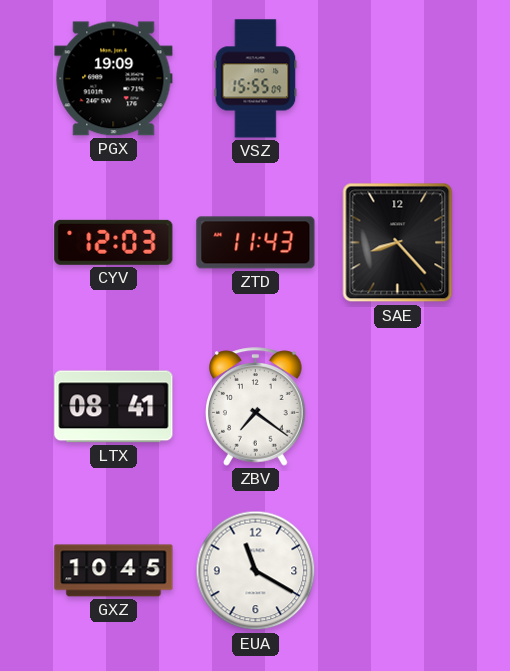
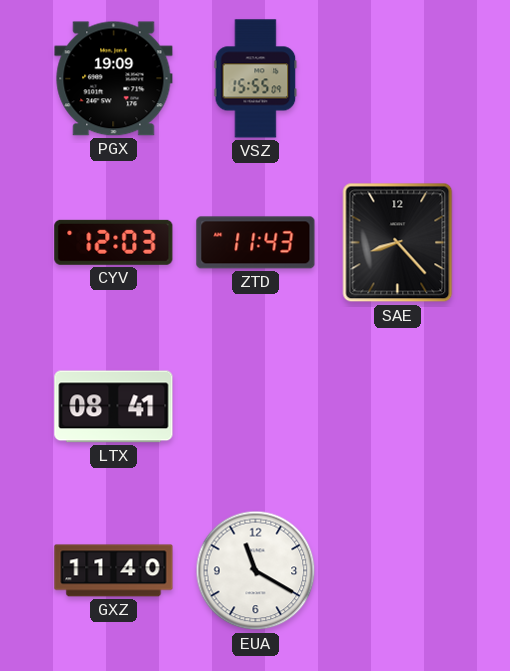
ZBV: 7:21 -> none (256, 407)
GXZ: 10:45 -> 11:40 (114, 571)
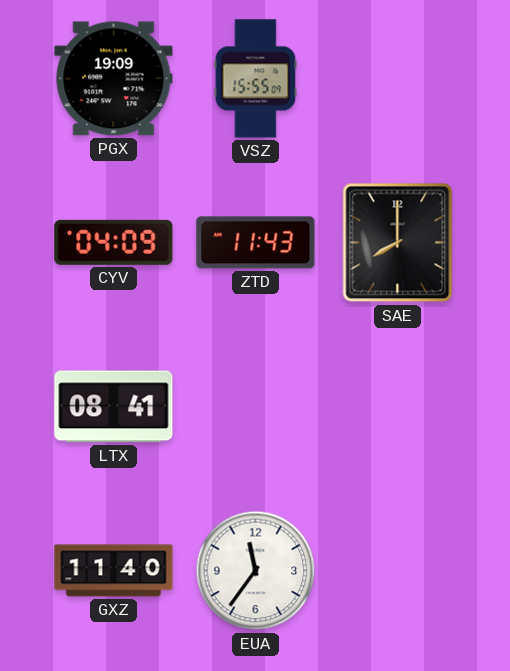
CYV: 12:03 -> 04:09 (114, 242)
SAE: 8:23 -> 8:00 (398, 243)
EUA: 11:20 -> 11:36 (256, 571)
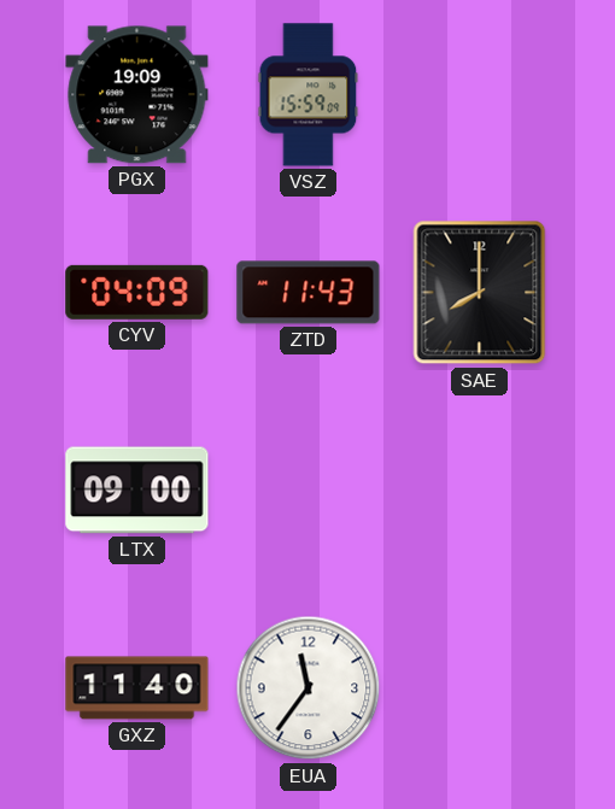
VSZ: 15:55 -> 15:59 (309, 95)
LTX: 08:41 -> 09:00 (137, 491)
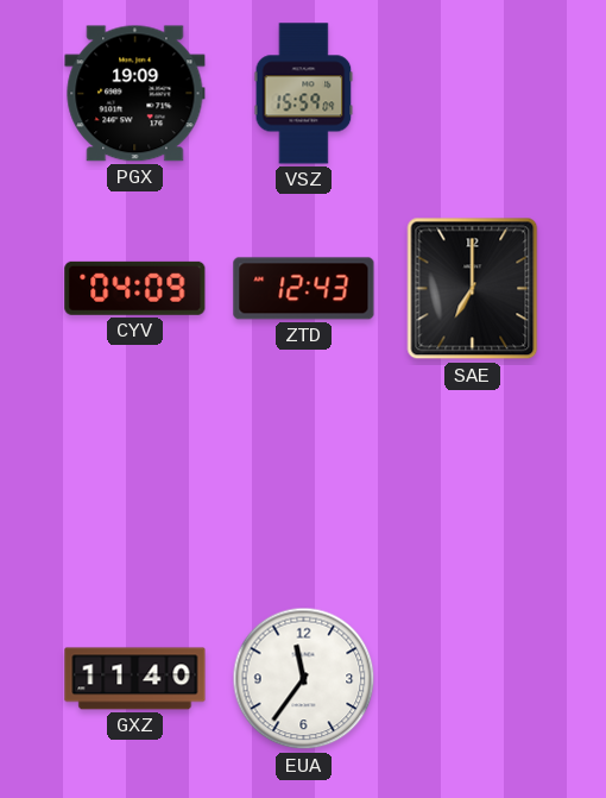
ZTD: 11:43 -> 12:43 (304, 289)
SAE: 8:00 -> 7:00 (473, 289)
LTX: 09:00 -> none (137, 491)
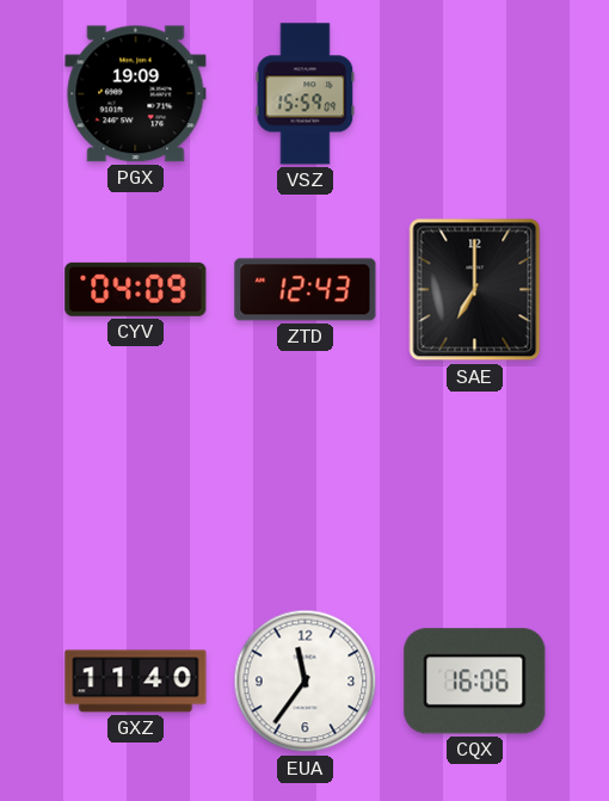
CQX: none -> 16:06 (475, 682)
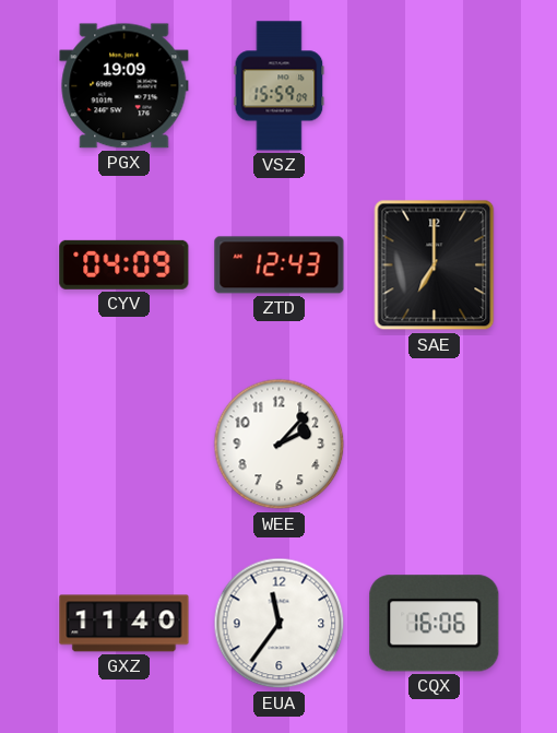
WEE: none -> 2:07 (280, 445)
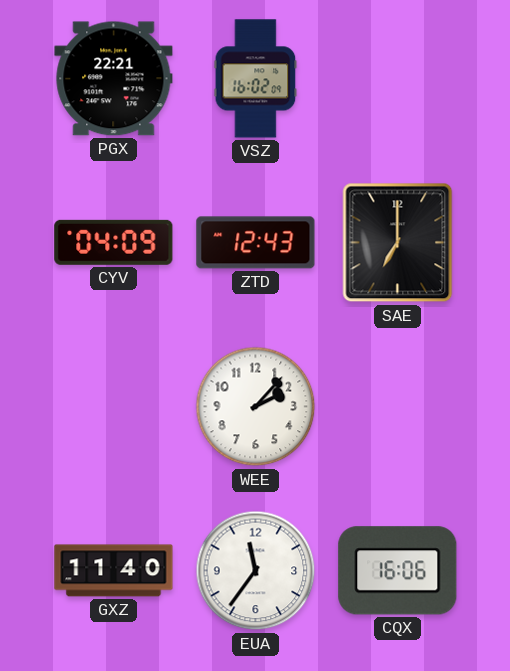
PGX: 19:09 -> 22:21 (114, 79)
VSZ: 15:59 -> 16:02 (256, 79)
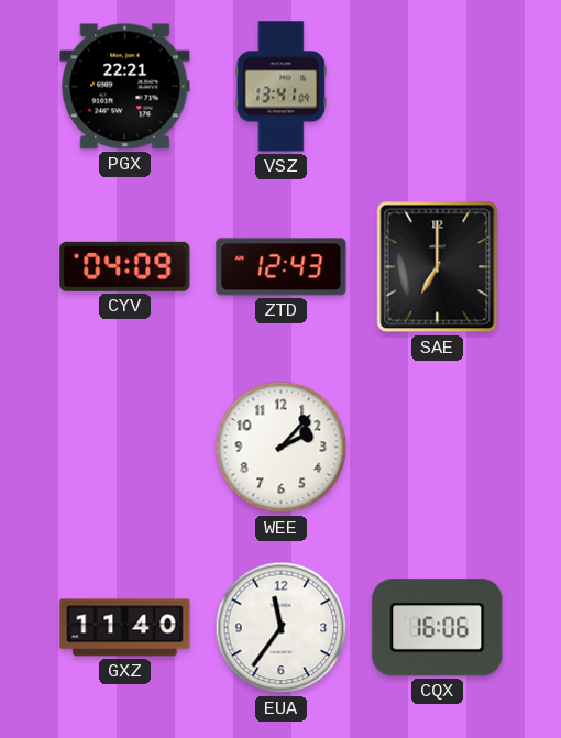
VSZ: 16:02 -> 13:41 (282, 87)
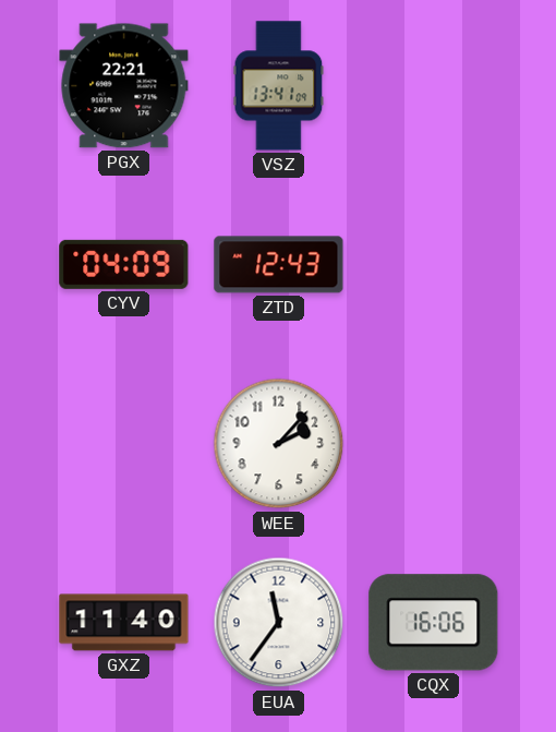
SAE: 7:00 -> none (438, 267)
